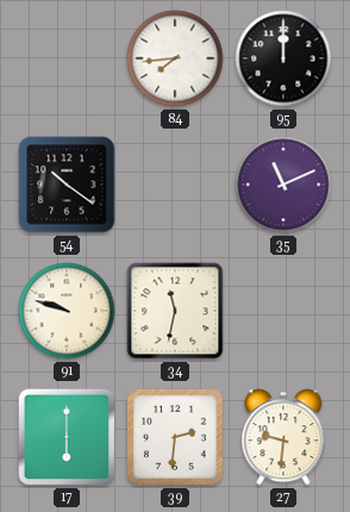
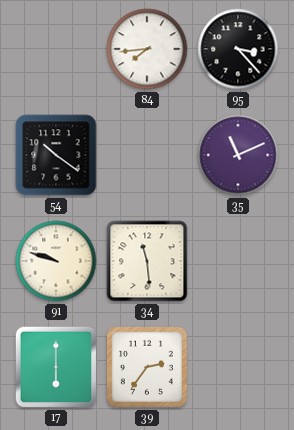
95: 12:00 -> 3:23 (238, 49)
34: 11:32 -> 11:29 (147, 261)
39: 2:31 -> 2:36 (147, 367)
27: 9:31 -> none (283, 437)
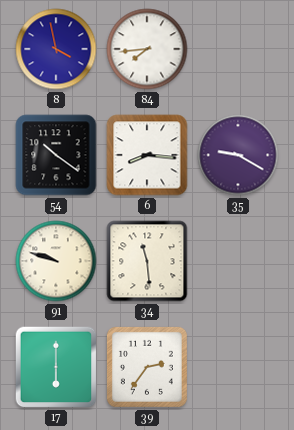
8: none -> 3:58 (56, 49)
95: 3:23 -> none (238, 49)
6: none -> 8:16 (147, 155)
35: 11:11 -> 9:20 (238, 155)
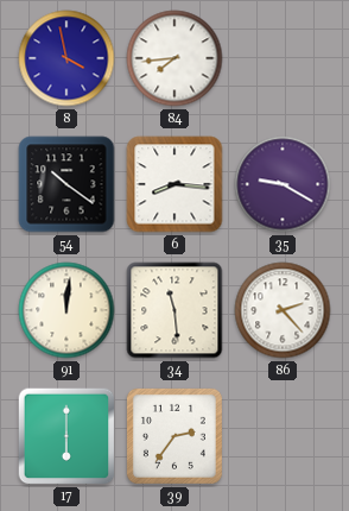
91: 9:48 -> 12:01 (66, 310)
86: none -> 2:23 (283, 310)
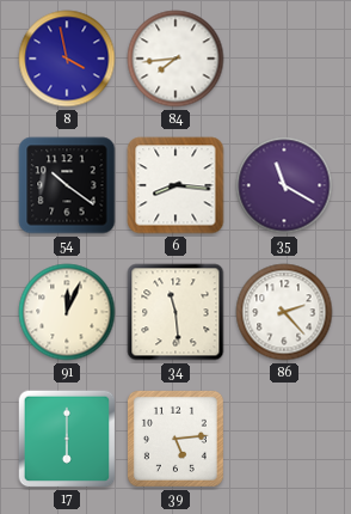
35: 9:20 -> 11:20 (284, 185)
91: 12:01 -> 12:04 (67, 312)
39: 2:36 -> 5:14 (176, 439)
